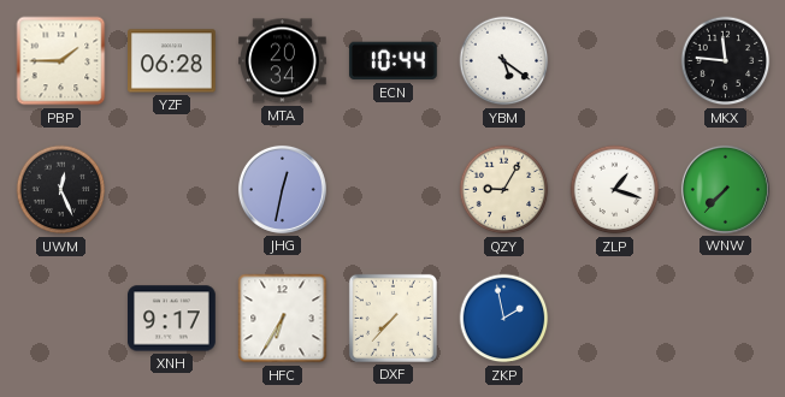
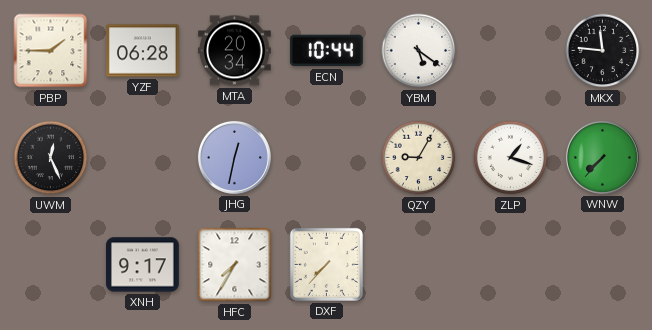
HFC: 6:35 -> 7:35 (235, 265)
ZKP: 1:58 -> none (504, 319)
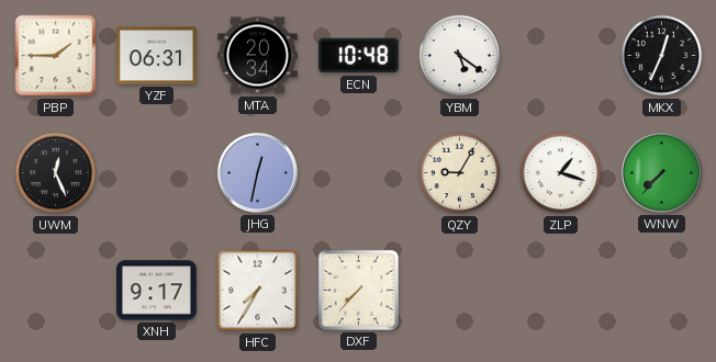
YZF: 06:28 -> 06:31 (157, 56)
ECN: 10:44 -> 10:48 (358, 56)
MKX: 11:46 -> 12:34 (662, 56)
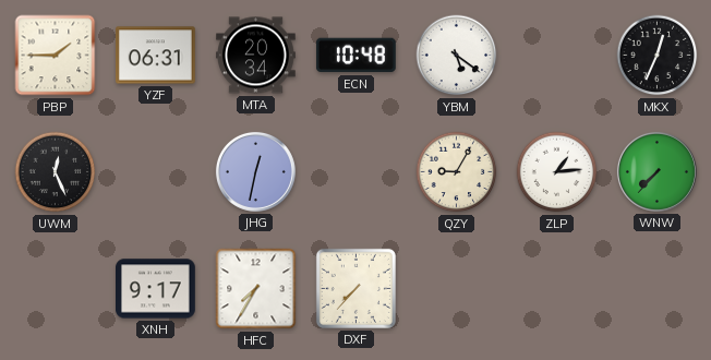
ZLP: 1:18 -> 1:14 (557, 172)
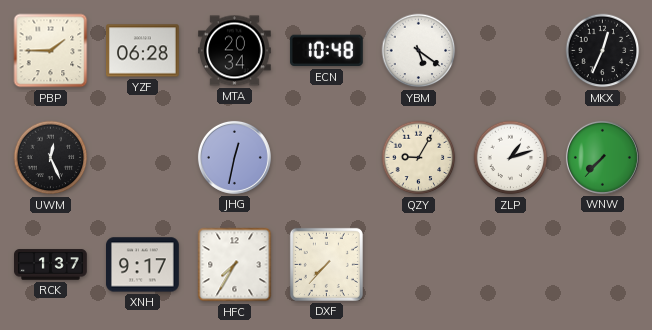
YZF: 06:31 -> 06:28 (143, 51)
ZLP: 1:14 -> 1:12 (511, 158)
RCK: none -> 1:37 (51, 265)
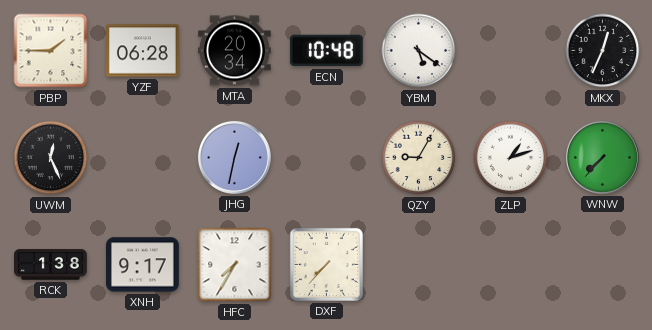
RCK: 1:37 -> 1:38 (51, 265)
